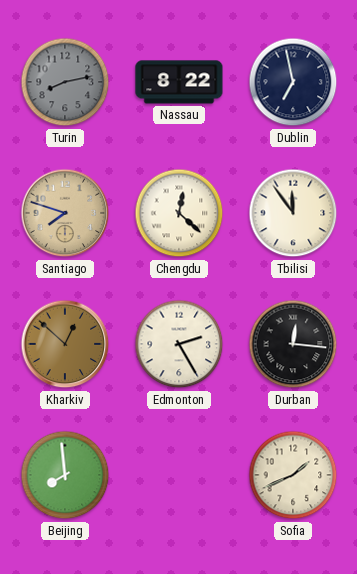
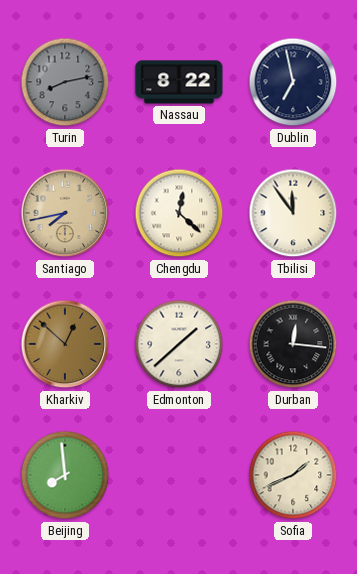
Santiago: 7:48 -> 7:43 (65, 213)
Edmonton: 2:25 -> 1:38 (179, 344)
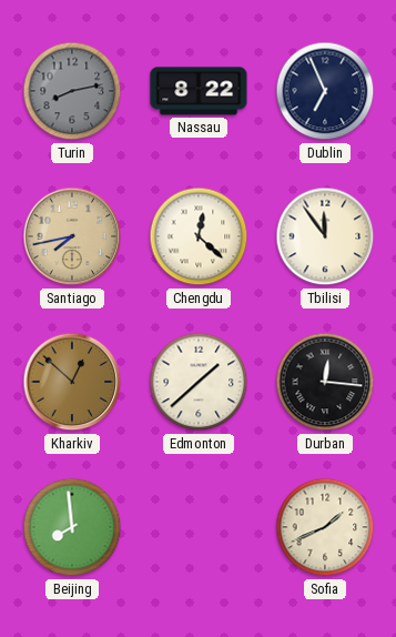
Dublin: 6:58 -> 6:56 (325, 91)
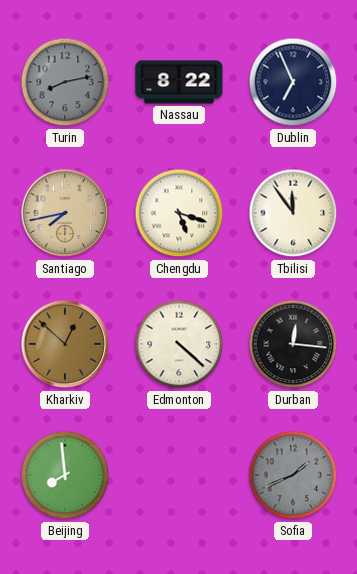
Chengdu: 12:22 -> 5:18 (179, 213)
Edmonton: 1:38 -> 4:22 (179, 344)
Sofia dial: cream -> grey (293, 475)
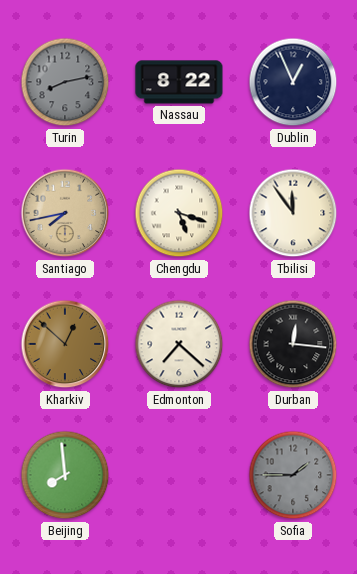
Dublin: 6:56 -> 12:56 (293, 82)
Edmonton: 4:22 -> 7:22 (179, 344)
Sofia: 1:41 -> 1:45 (293, 475)
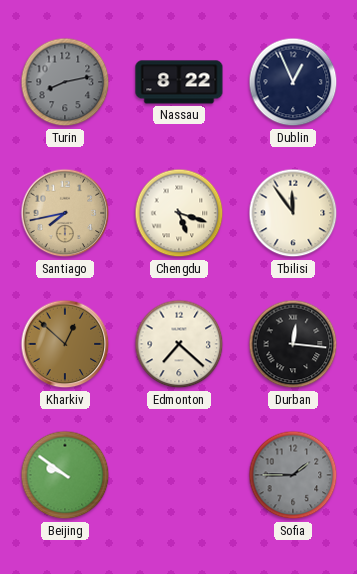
Beijing: 7:59 -> 9:51 (65, 475)
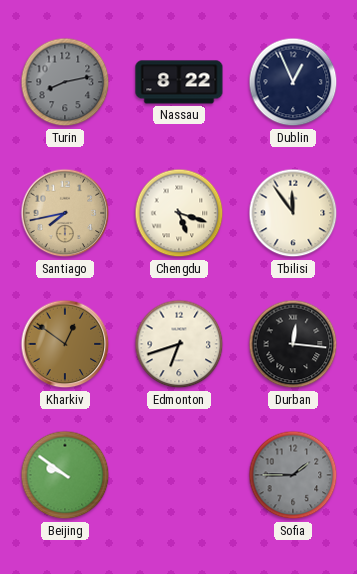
Kharkiv: 12:52 -> 12:51 (65, 344)
Edmonton: 7:22 -> 6:42 (179, 344)
